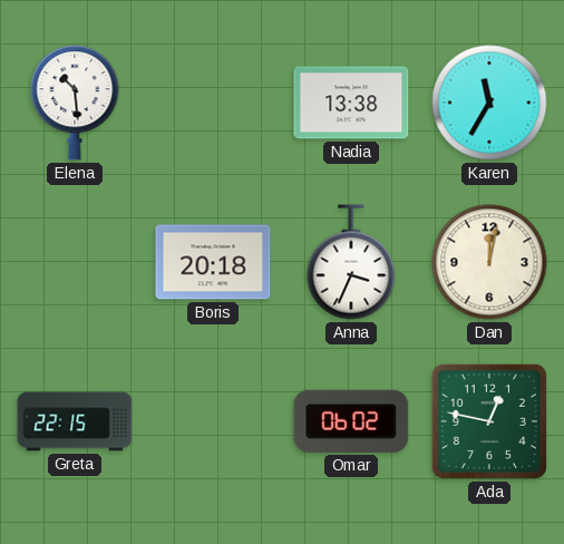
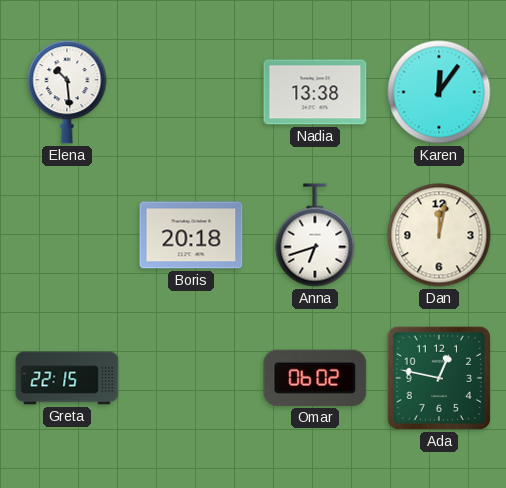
Karen: 11:35 -> 12:06 (439, 92)
Anna: 3:34 -> 6:42 (315, 235)
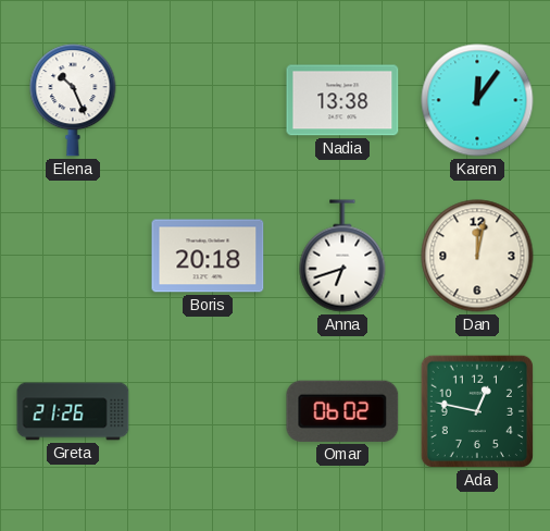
Elena: 10:29 -> 10:26 (73, 100)
Greta: 22:15 -> 21:26 (73, 411)
